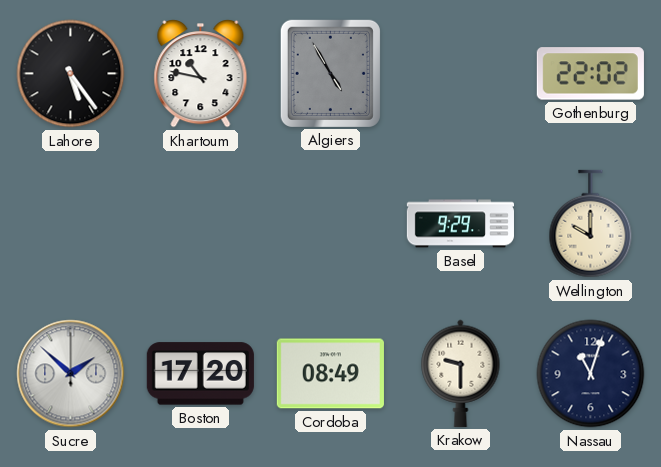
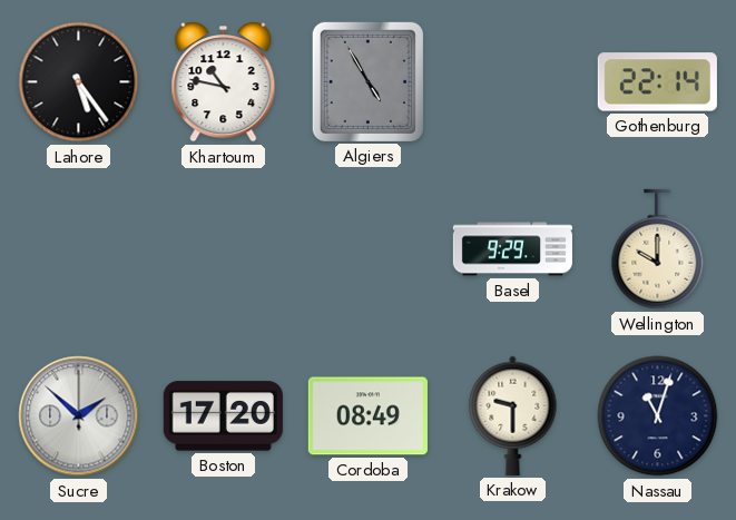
Gothenburg: 22:02 -> 22:14 (657, 82)
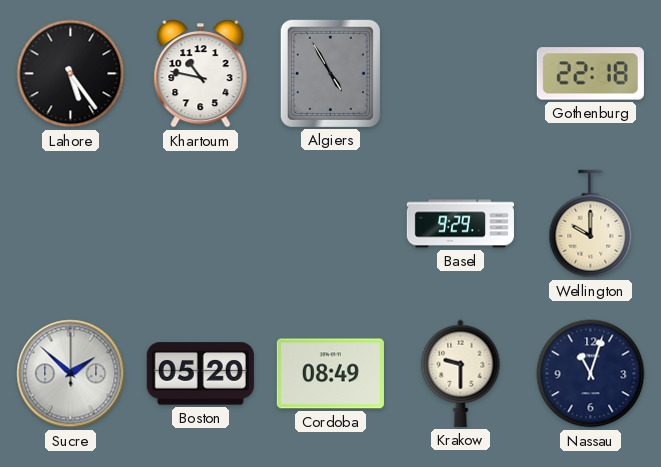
Gothenburg: 22:14 -> 22:18 (590, 74)
Boston: 17:20 -> 05:20 (200, 374)
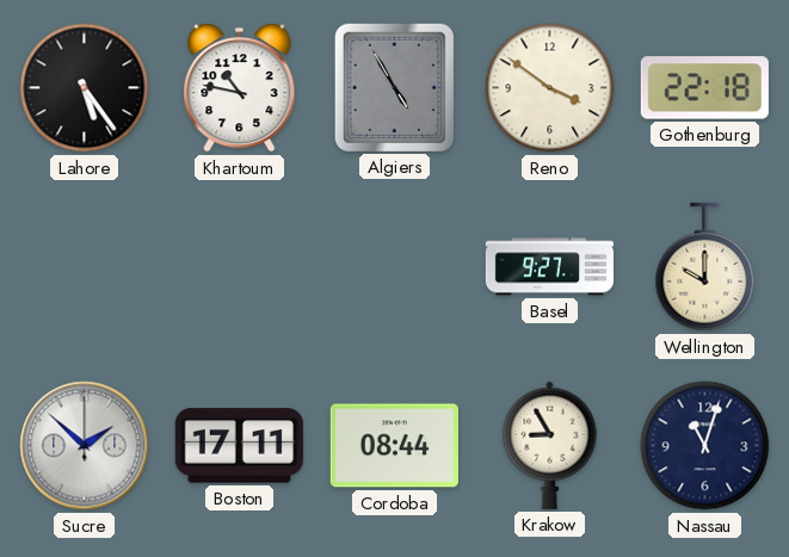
Reno: none -> 3:51 (550, 88)
Basel: 9:29 -> 9:27 (549, 267)
Boston: 05:20 -> 17:11 (239, 446)
Cordoba: 08:49 -> 08:44 (394, 446)
Krakow: 9:30 -> 8:55 (550, 445)
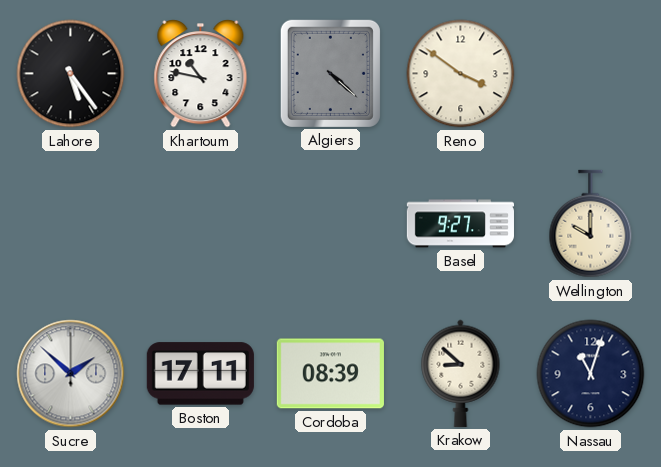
Algiers: 4:55 -> 4:22 (330, 73)
Gothenburg: 22:18 -> none (704, 88)
Cordoba: 08:44 -> 08:39 (330, 374)
Krakow: 8:55 -> 8:52 (461, 373)
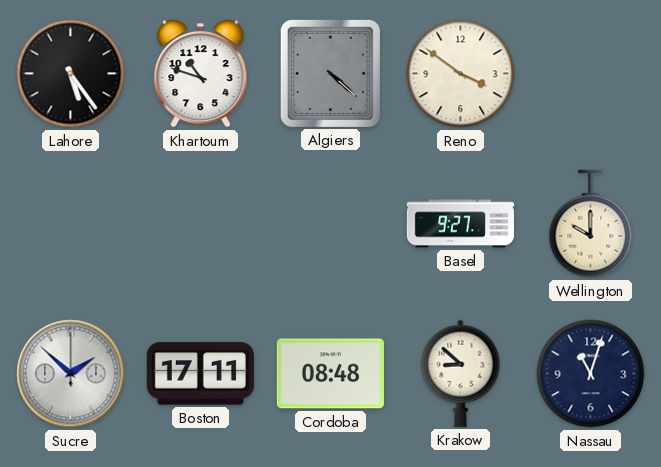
Khartoum: 10:47 -> 10:48 (201, 74)
Cordoba: 08:39 -> 08:48 (330, 374)
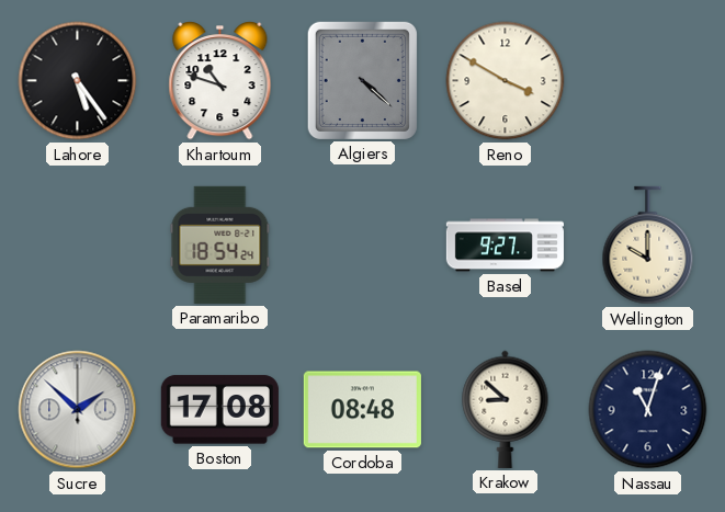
Reno: 3:51 -> 3:50 (506, 81)
Paramaribo: none -> 18:54 (220, 244)
Boston: 17:11 -> 17:08 (219, 410)
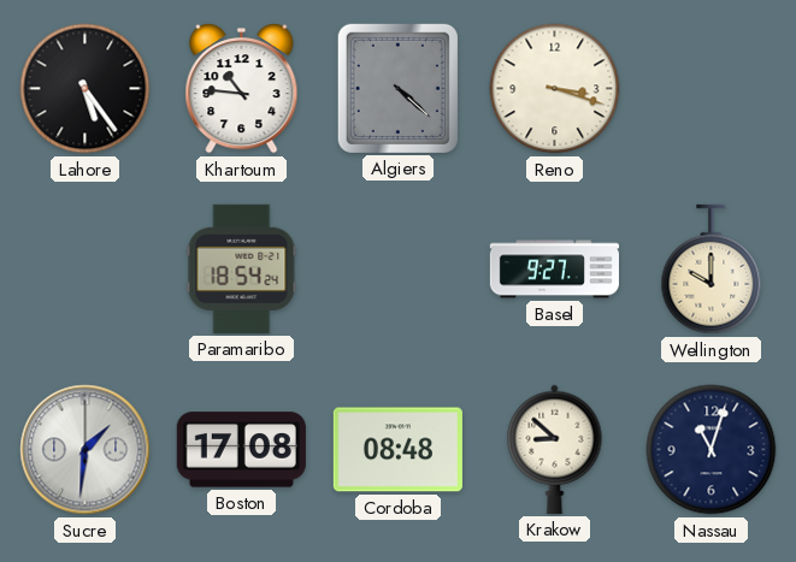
Khartoum: 10:48 -> 10:46 (242, 89)
Reno: 3:50 -> 3:18 (555, 89)
Sucre: 1:52 -> 1:31 (86, 450)
